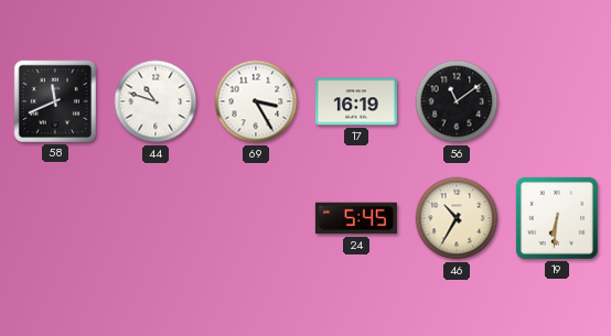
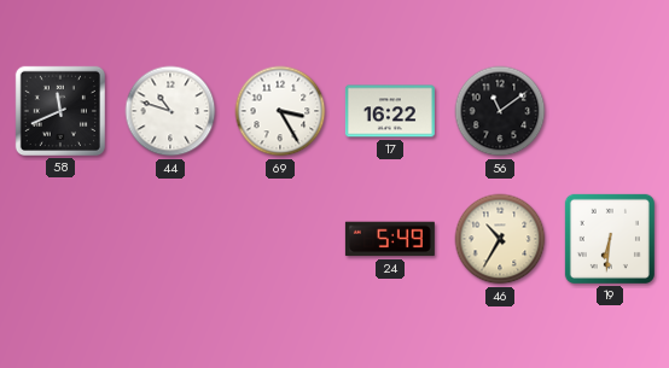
17: 16:19 -> 16:22 (390, 111)
24: 5:45 -> 5:49 (390, 239)
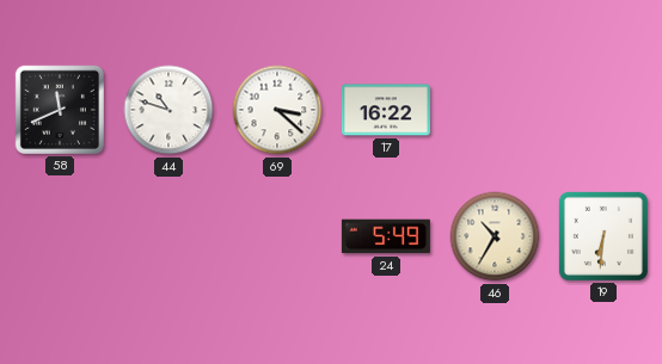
69: 3:25 -> 3:22 (277, 110)
56: 11:09 -> none (500, 111)
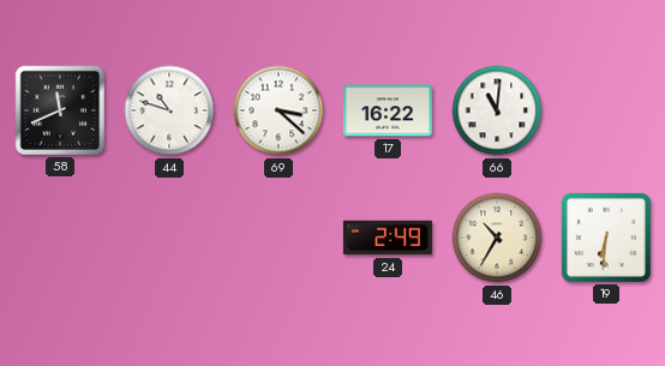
66: none -> 11:01 (497, 110)
24: 5:49 -> 2:49 (388, 238)
